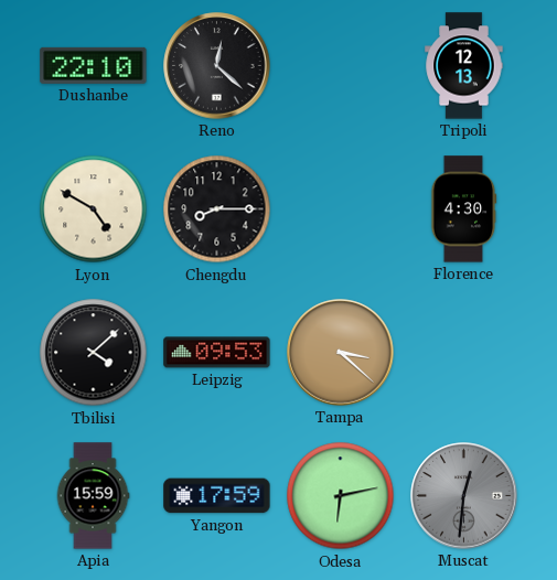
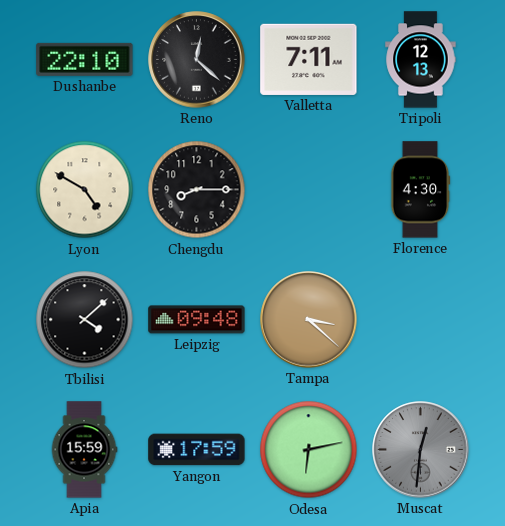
Valletta: none -> 7:11 (309, 59)
Leipzig: 09:53 -> 09:48 (197, 320)
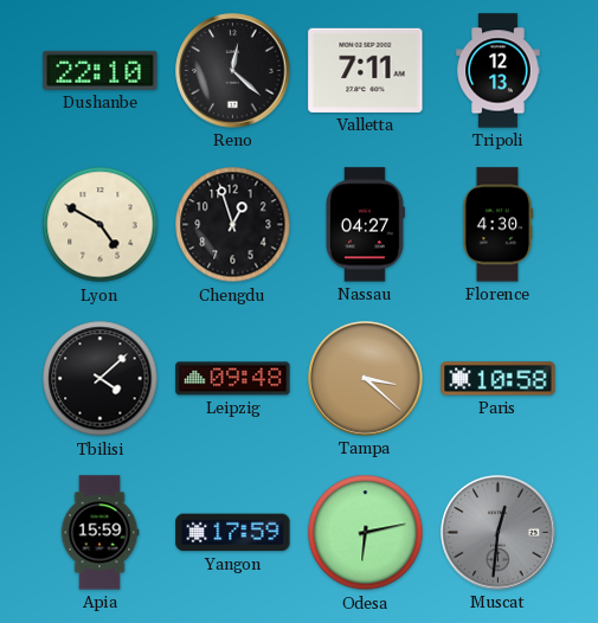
Chengdu: 8:15 -> 12:57 (233, 225)
Nassau: none -> 04:27 (366, 225)
Paris: none -> 10:58 (499, 379)
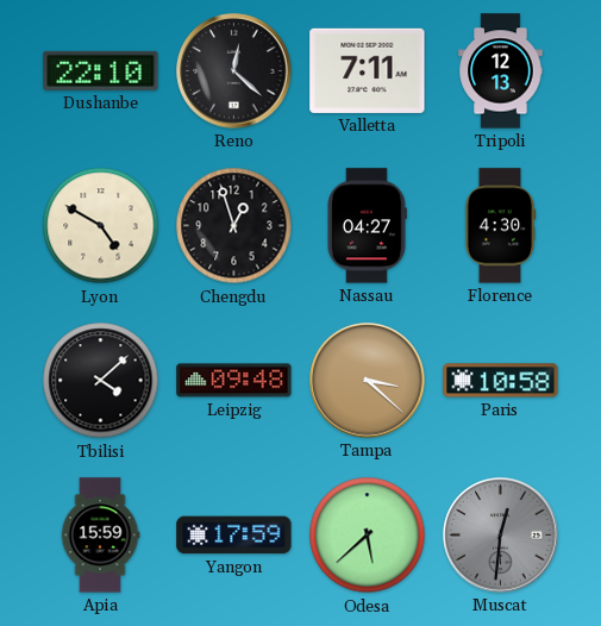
Odesa: 6:13 -> 5:38 (368, 536)
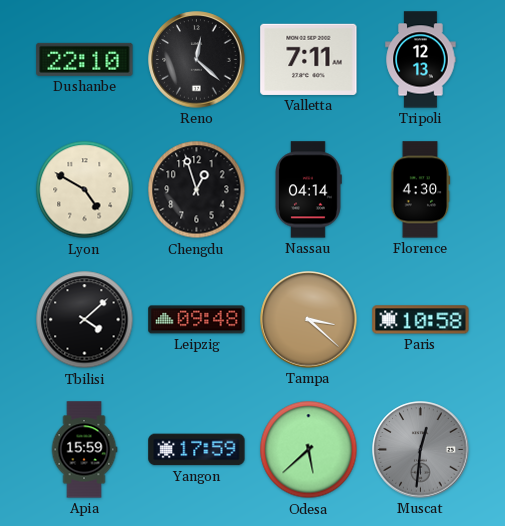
Nassau: 04:27 -> 04:14 (309, 190)
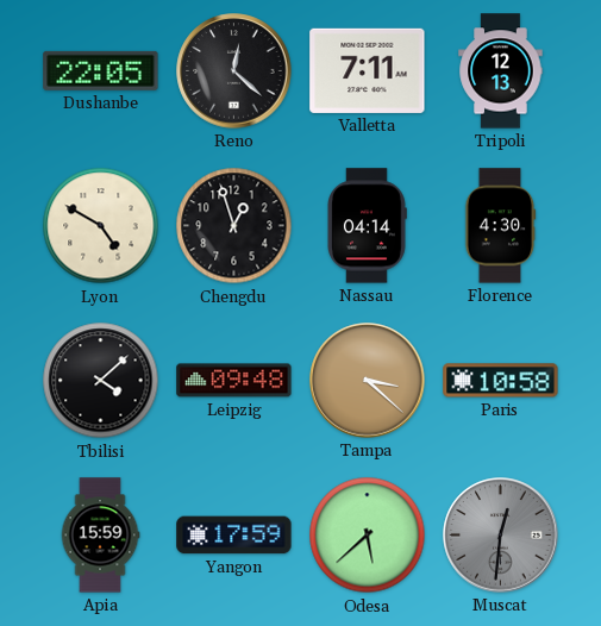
Dushanbe: 22:10 -> 22:05 (101, 70)
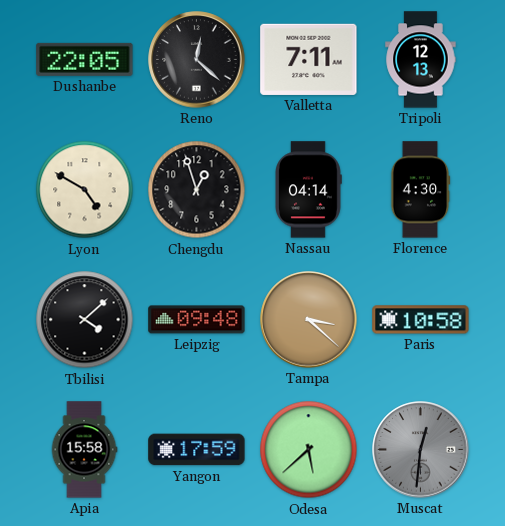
Apia: 15:59 -> 15:58 (84, 450)
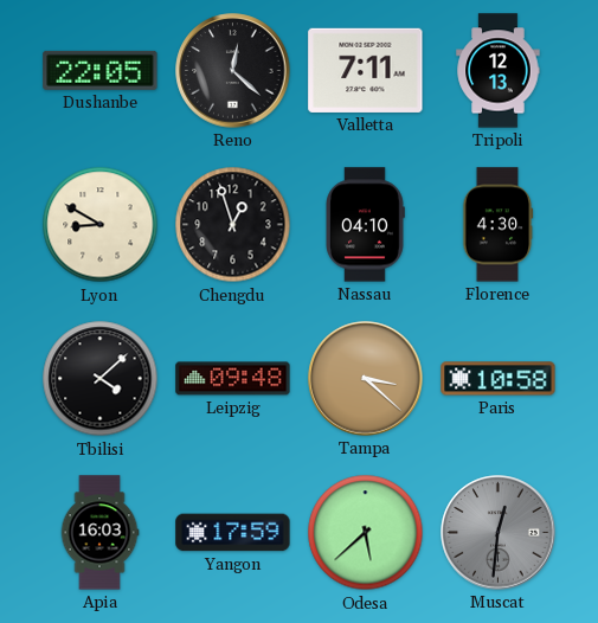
Lyon: 4:50 -> 8:50 (101, 225)
Nassau: 04:14 -> 04:10 (366, 225)
Apia: 15:58 -> 16:03 (99, 533)
